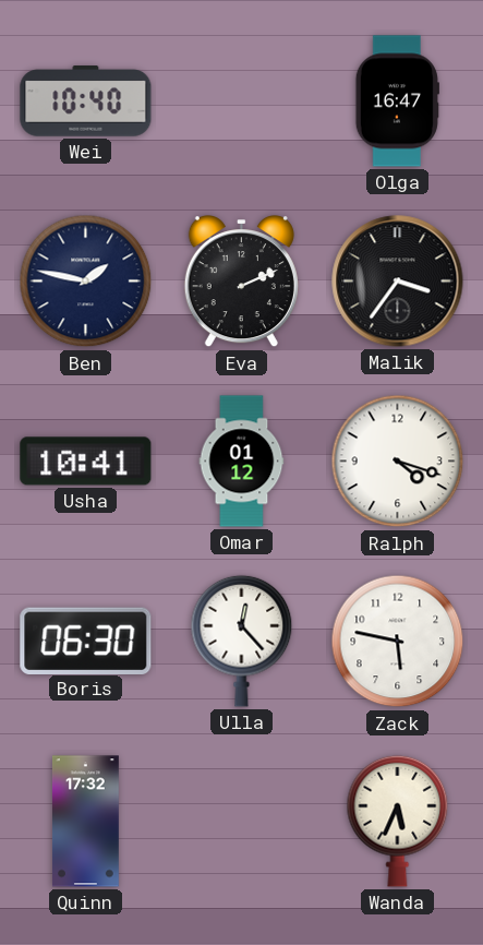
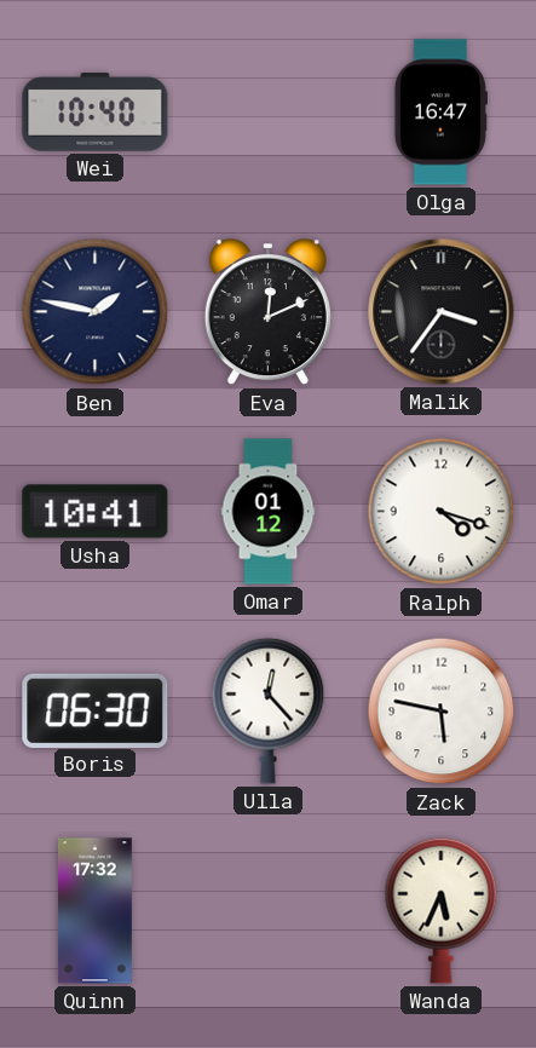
Eva: 2:11 -> 12:11 (267, 313)
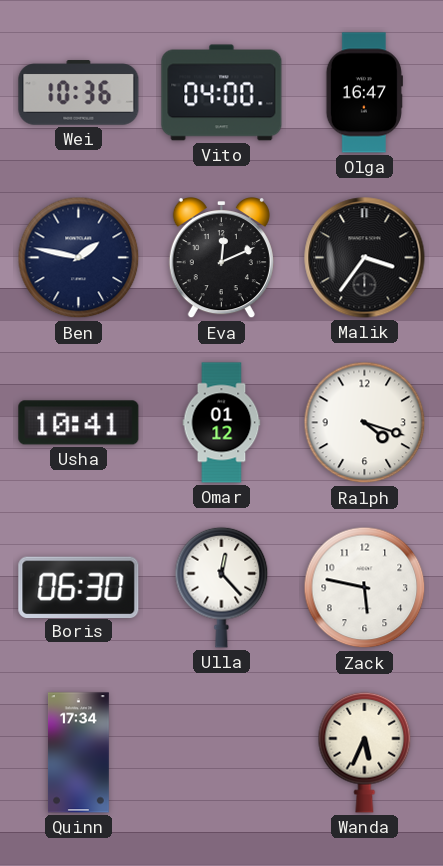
Wei: 10:40 -> 10:36 (79, 93)
Vito: none -> 04:00 (222, 93)
Quinn: 17:32 -> 17:34 (78, 753)
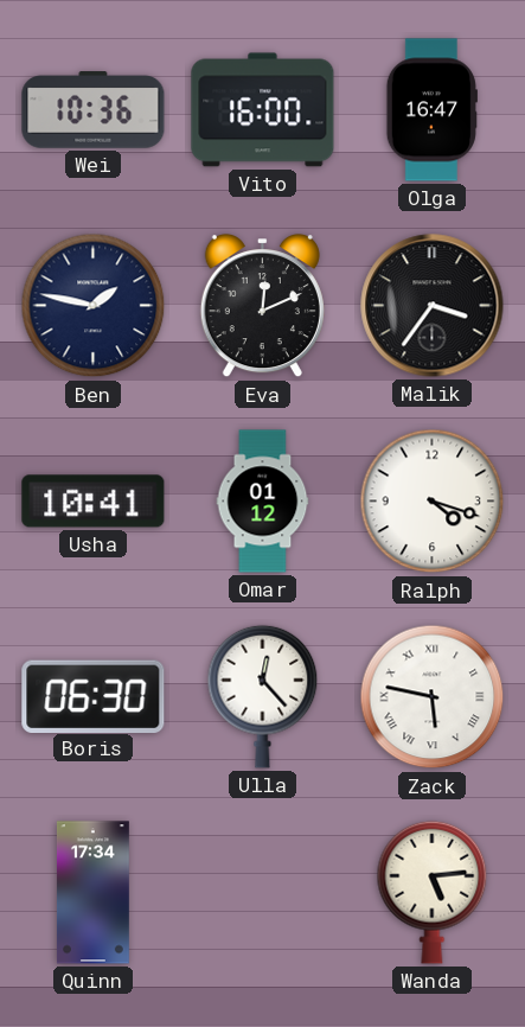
Vito: 04:00 -> 16:00 (263, 110)
Zack numerals: Arabic -> Roman (433, 697)
Wanda: 5:34 -> 5:14 (433, 892)
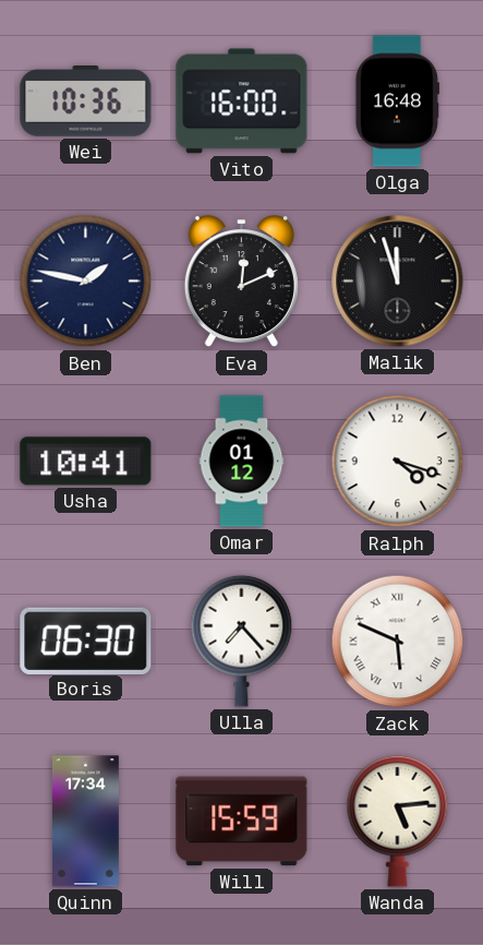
Olga: 16:47 -> 16:48 (397, 101)
Malik: 3:36 -> 11:57 (398, 282)
Ulla: 12:23 -> 7:23 (242, 641)
Zack: 5:47 -> 5:49 (398, 642)
Will: none -> 15:59 (242, 822)
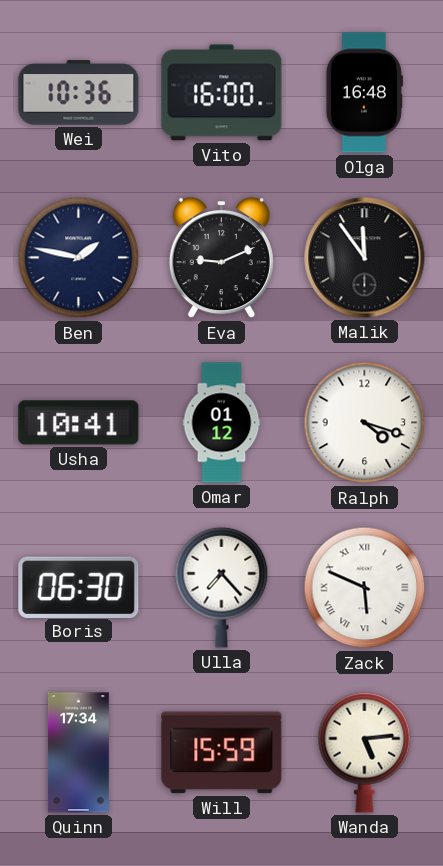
Eva: 12:11 -> 9:11 (221, 259)
Malik: 11:57 -> 11:54 (365, 258)
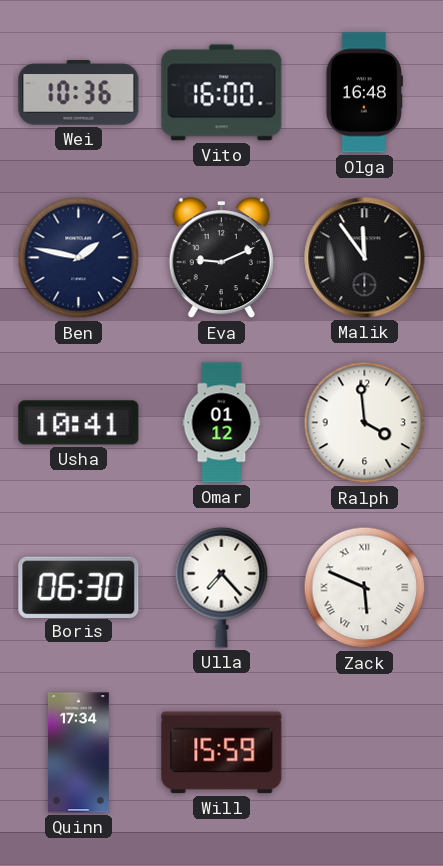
Ralph: 4:18 -> 3:59 (365, 423)
Wanda: 5:14 -> none (365, 752)
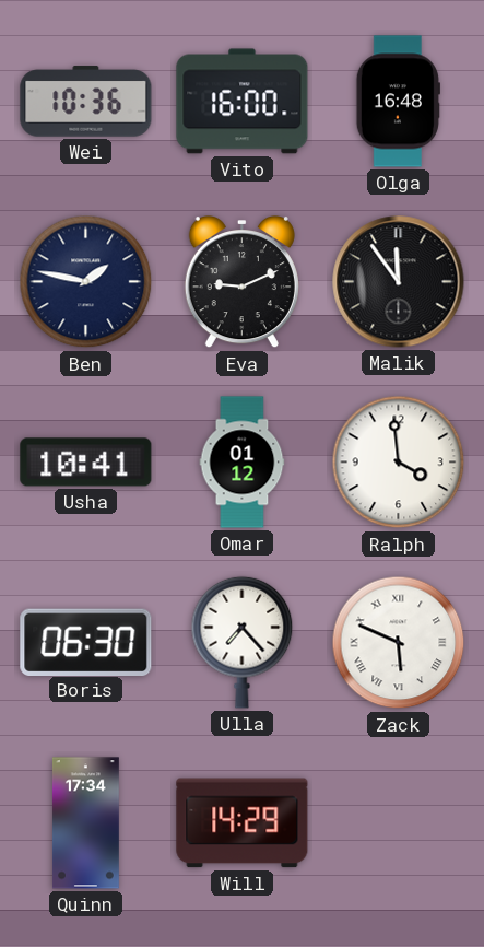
Will: 15:59 -> 14:29 (243, 823)
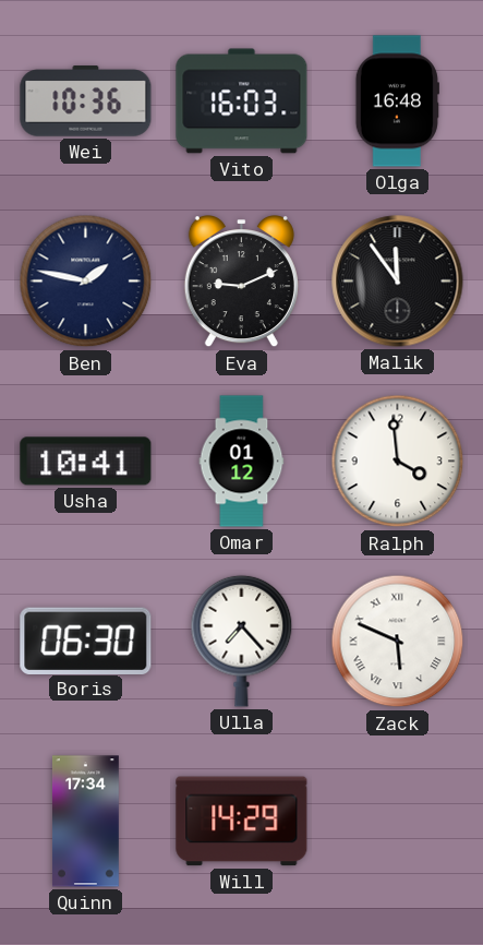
Vito: 16:00 -> 16:03 (242, 101)
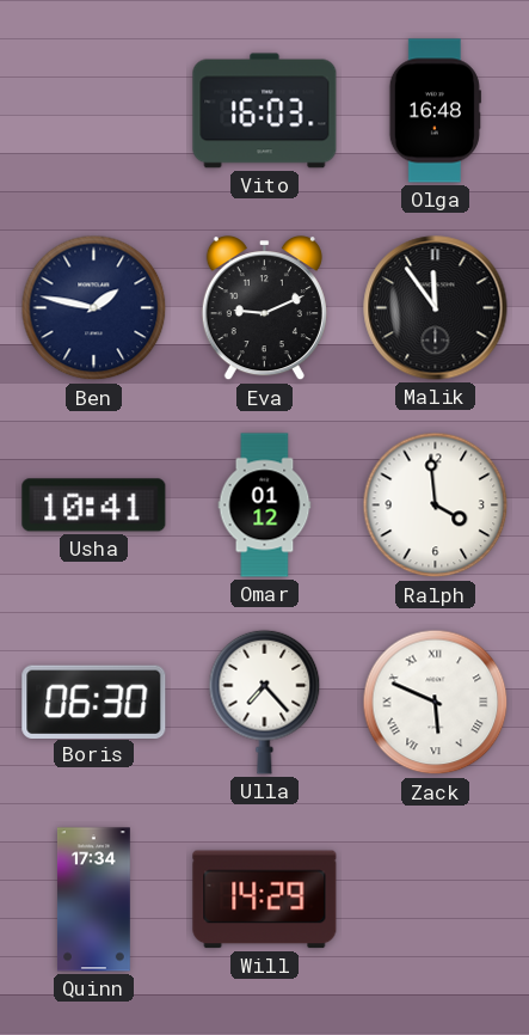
Wei: 10:36 -> none (86, 101)
